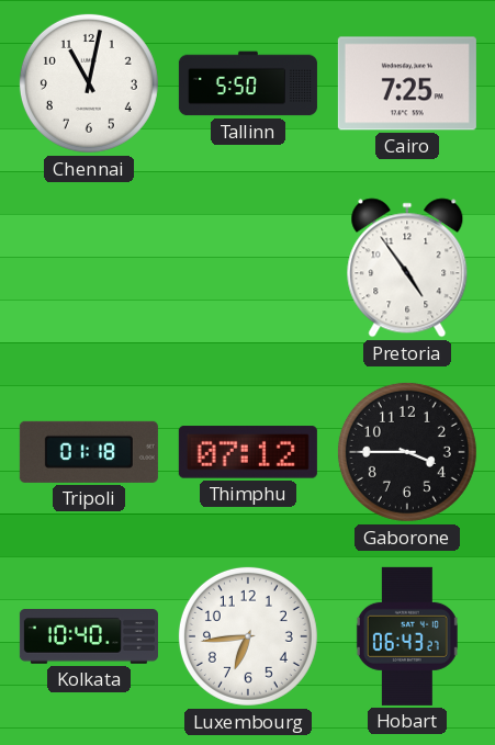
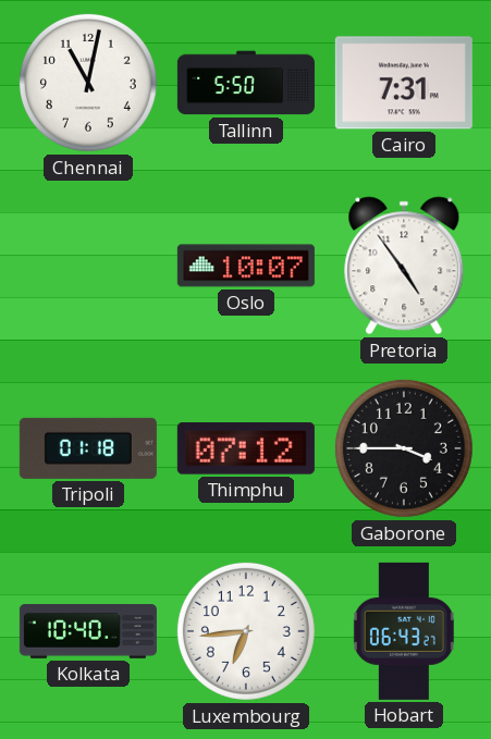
Cairo: 7:25 -> 7:31 (404, 83)
Oslo: none -> 10:07 (246, 266)
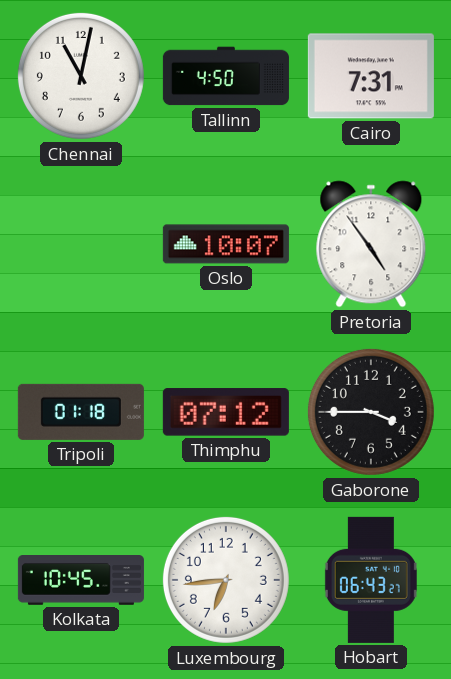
Tallinn: 5:50 -> 4:50 (226, 76)
Kolkata: 10:40 -> 10:45 (81, 581)
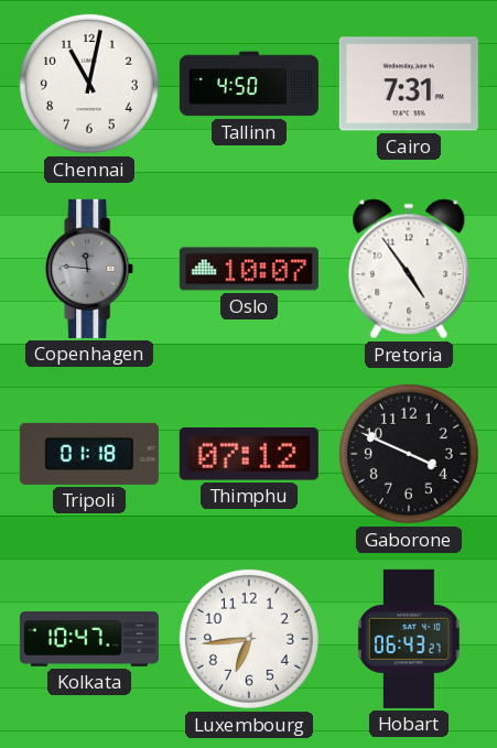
Copenhagen: none -> 11:46 (90, 269)
Gaborone: 3:45 -> 3:49 (409, 454)
Kolkata: 10:45 -> 10:47 (89, 640)
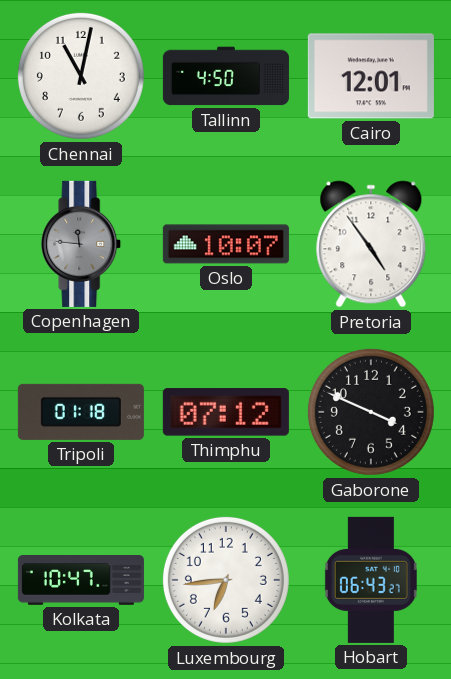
Cairo: 7:31 -> 12:01 (371, 76)
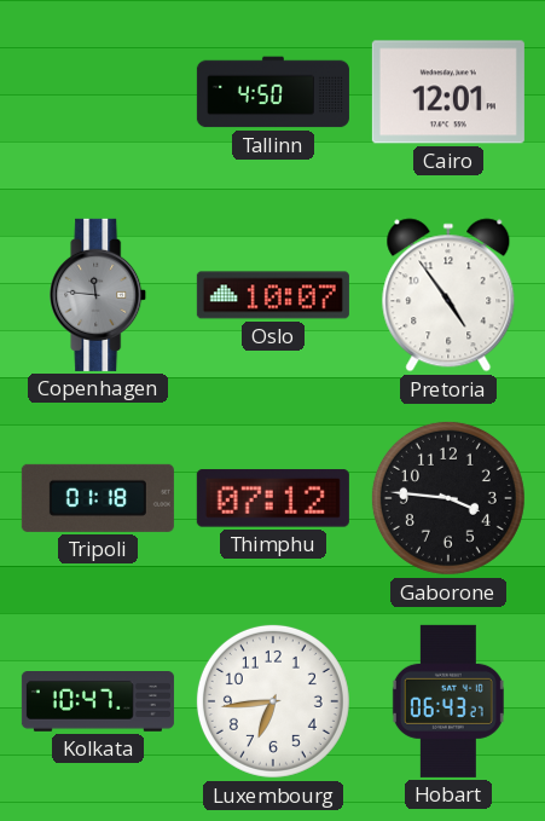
Chennai: 11:02 -> none (81, 76)
Gaborone: 3:49 -> 3:46 (448, 498)
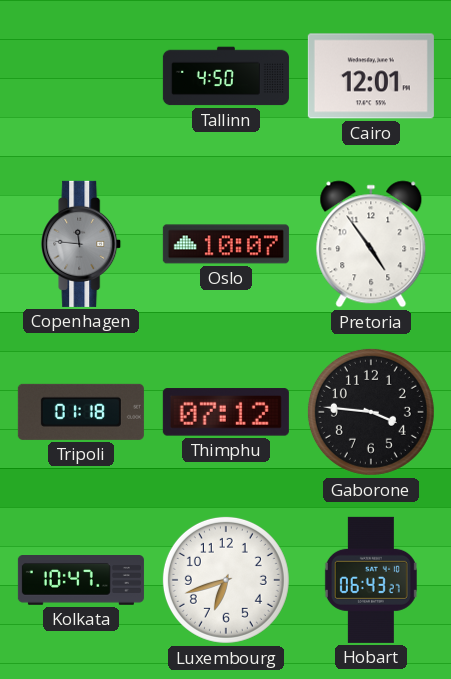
Luxembourg: 6:44 -> 6:42 (226, 580)
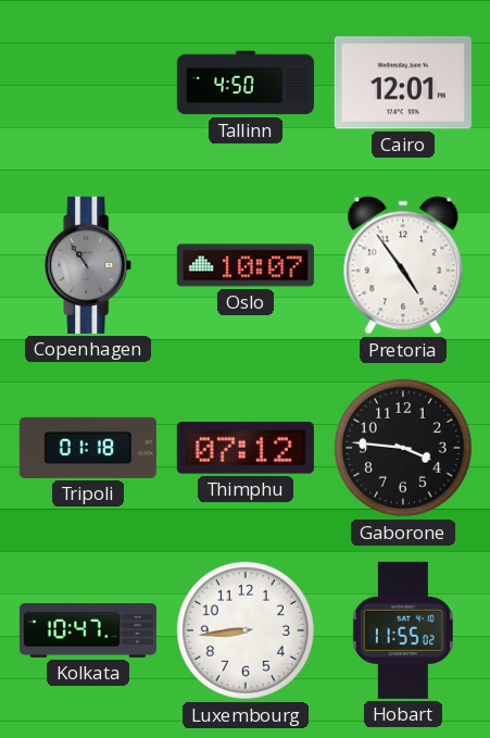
Copenhagen: 11:46 -> 10:54 (89, 265)
Luxembourg: 6:42 -> 8:44 (246, 630)
Hobart: 06:43 -> 11:55 (403, 630)
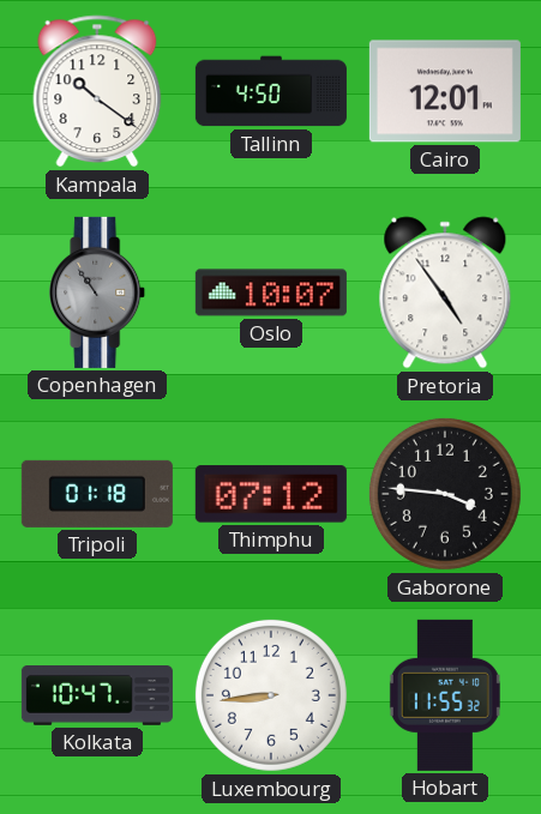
Kampala: none -> 10:21 (97, 91)
Hobart: 11:55:02 -> 11:55:32 (445, 695)
